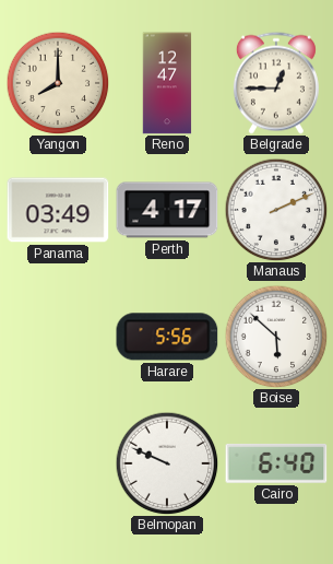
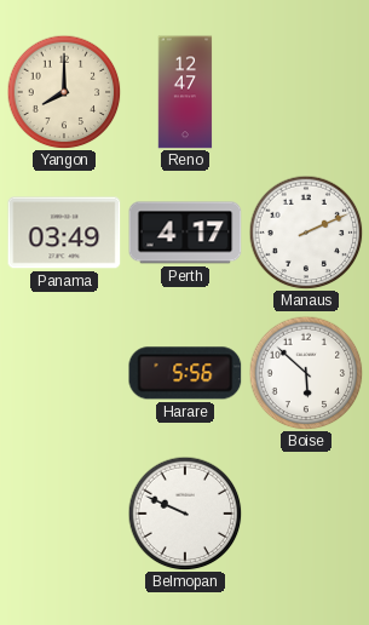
Belgrade: 12:45 -> none (276, 83)
Cairo: 6:40 -> none (276, 463)
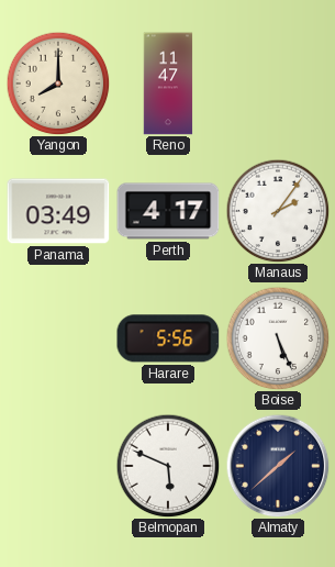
Reno: 12:47 -> 11:47 (168, 84)
Manaus: 2:11 -> 2:06 (278, 211)
Boise: 5:52 -> 5:26 (278, 338)
Belmopan: 9:49 -> 5:49 (168, 466)
Almaty: none -> 1:38 (278, 466)
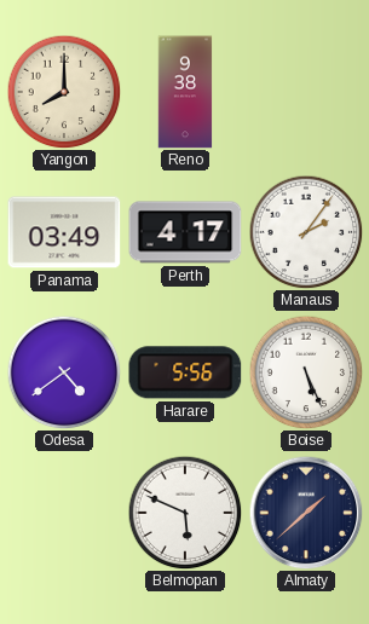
Reno: 11:47 -> 9:38 (185, 92)
Odesa: none -> 4:39 (64, 372)
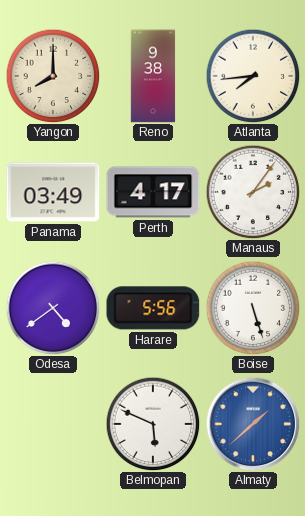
Atlanta: none -> 7:44 (253, 76)
Boise: 5:26 -> 5:27 (253, 308)
Almaty dial: navy -> blue (253, 424)
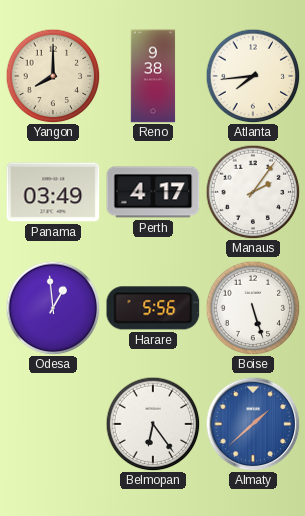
Odesa: 4:39 -> 12:59 (53, 308)
Belmopan: 5:49 -> 6:24 (153, 424)
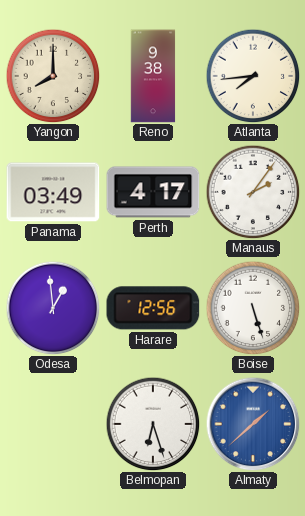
Harare: 5:56 -> 12:56 (153, 308)
Belmopan: 6:24 -> 6:27 (153, 424)
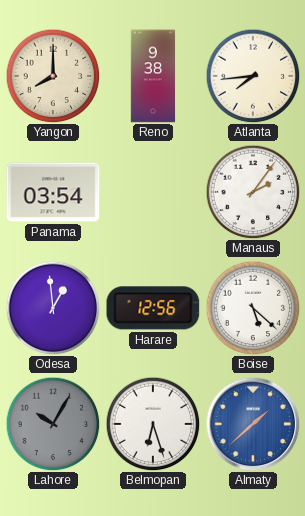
Panama: 03:49 -> 03:54 (53, 192)
Perth: 4:17 -> none (153, 192)
Boise: 5:27 -> 5:22 (253, 308)
Lahore: none -> 10:05 (53, 424)
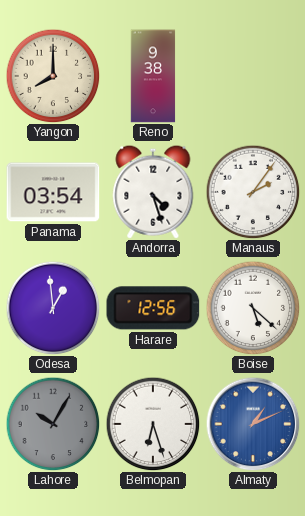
Atlanta: 7:44 -> none (253, 76)
Andorra: none -> 4:27 (153, 192)
Almaty: 1:38 -> 1:11 (253, 424)
